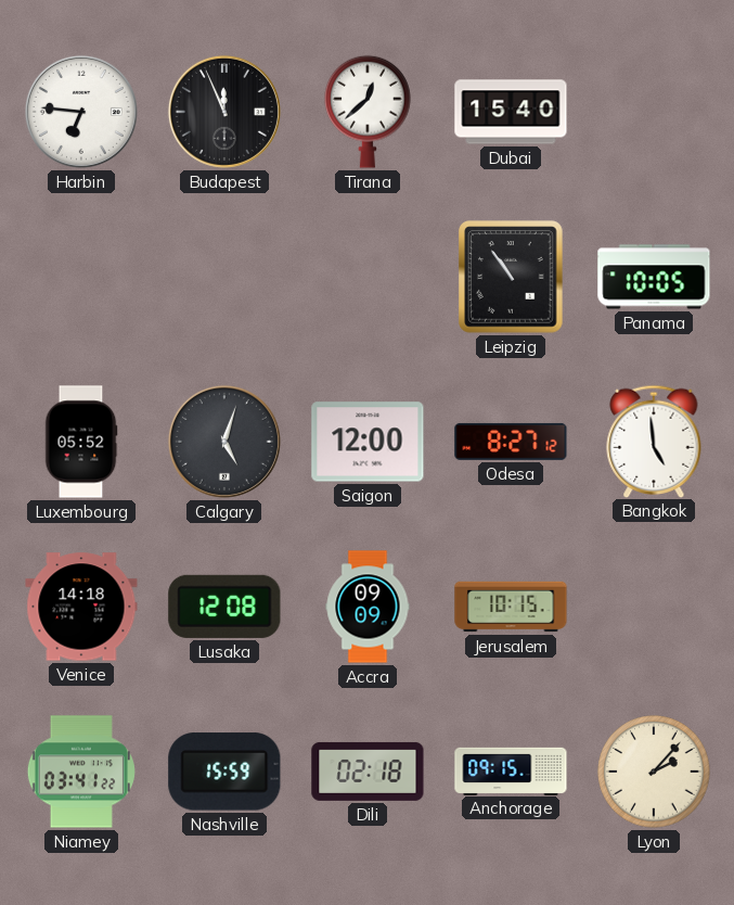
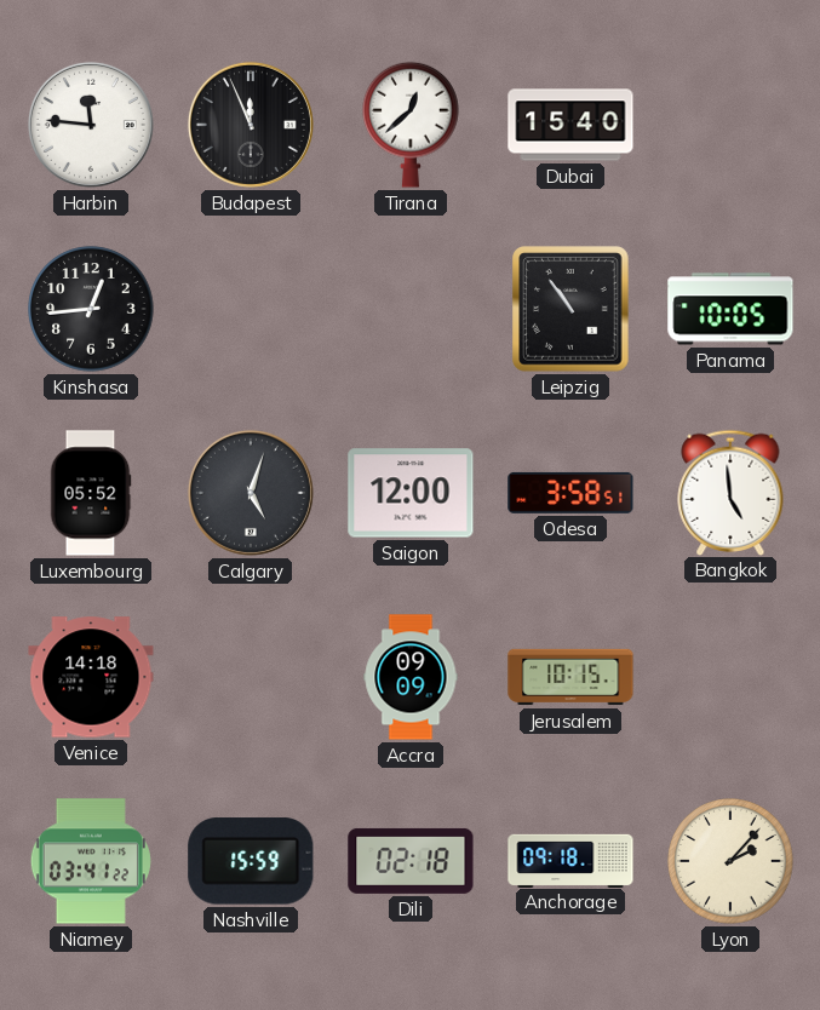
Harbin: 6:46 -> 11:46 (91, 125)
Kinshasa: none -> 12:44 (91, 309)
Odesa: 8:27 -> 3:58 (570, 493)
Lusaka: 12:08 -> none (224, 607)
Anchorage: 09:15 -> 09:18 (570, 860)
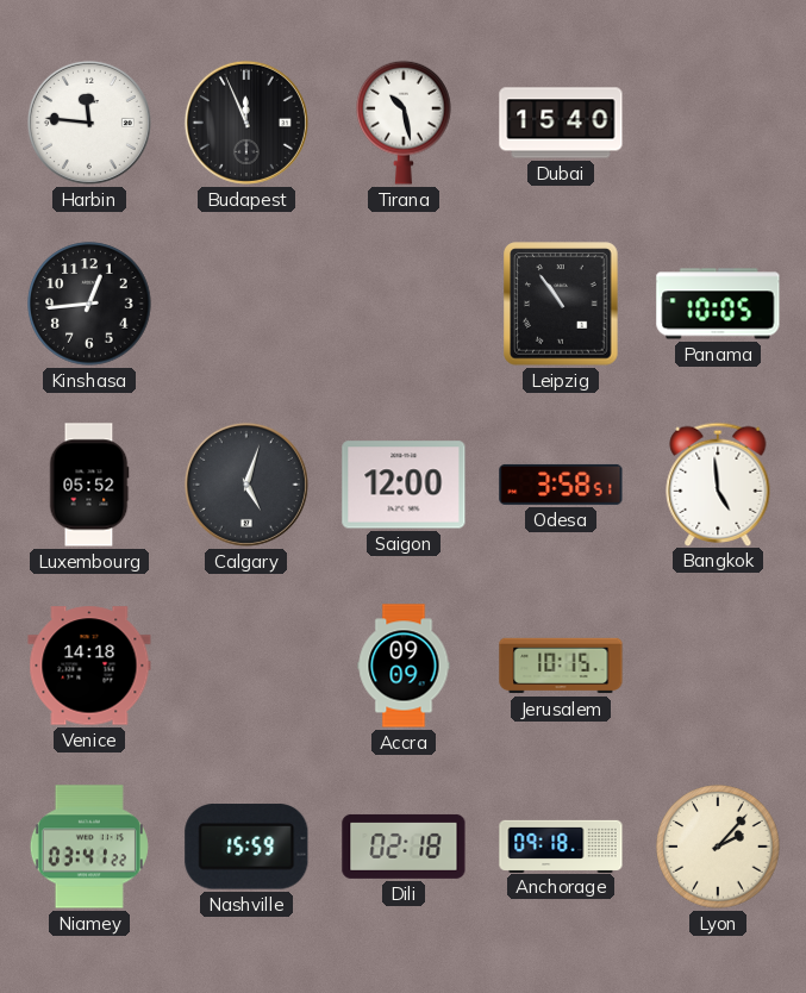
Tirana: 12:38 -> 10:28 (404, 123)
